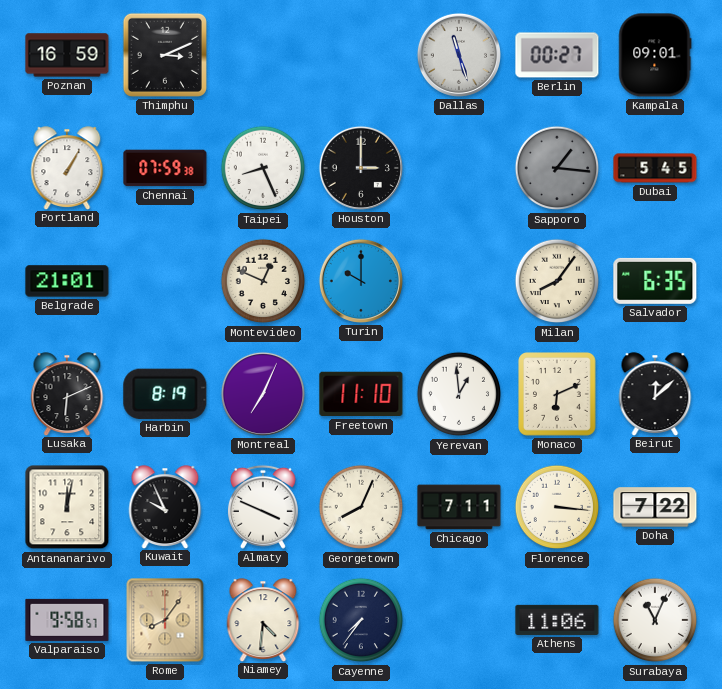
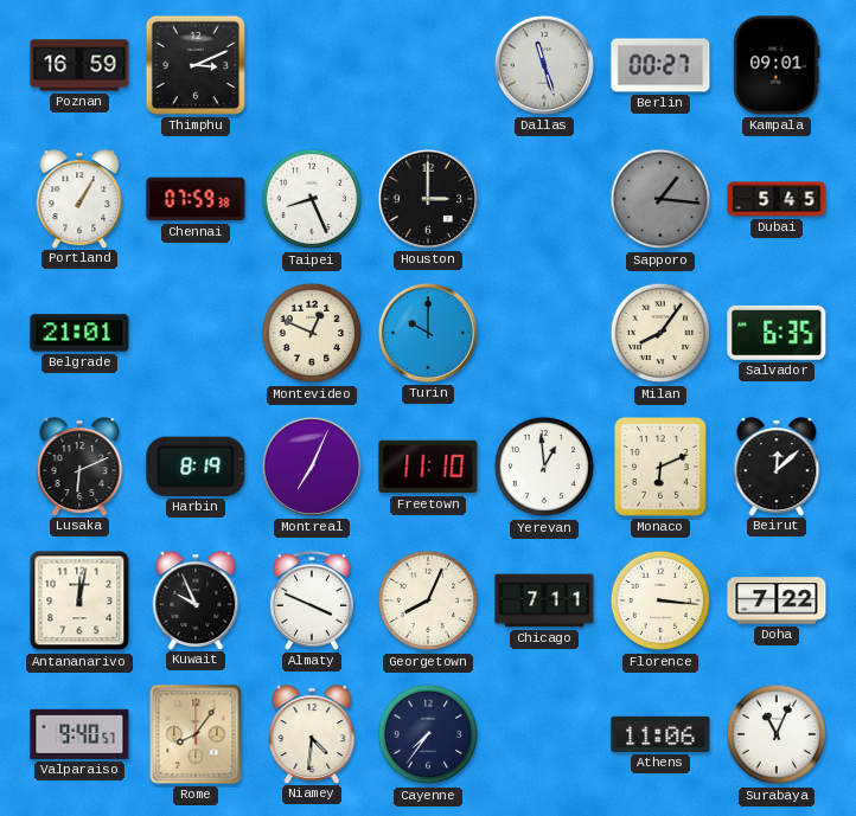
Valparaiso: 9:58 -> 9:40 (79, 734)
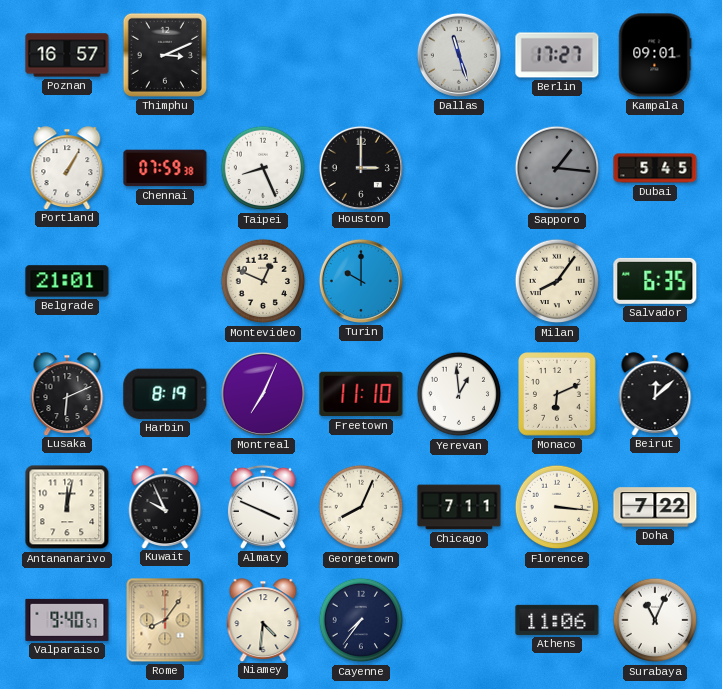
Poznan: 16:59 -> 16:57 (67, 55)
Berlin: 00:27 -> 17:27 (557, 55)
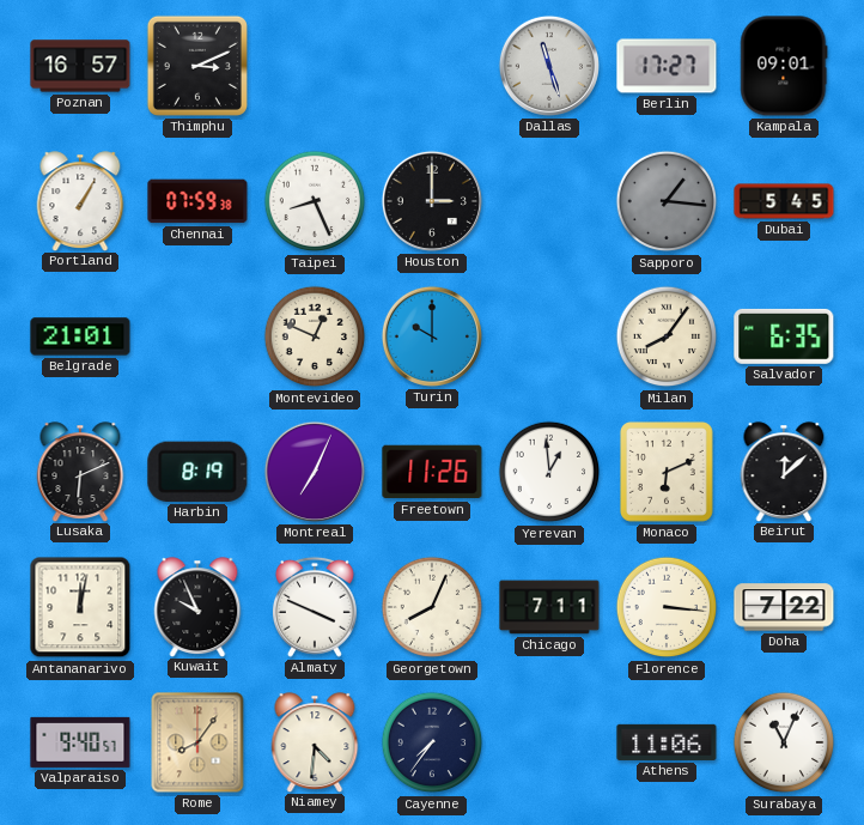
Freetown: 11:10 -> 11:26 (432, 472)
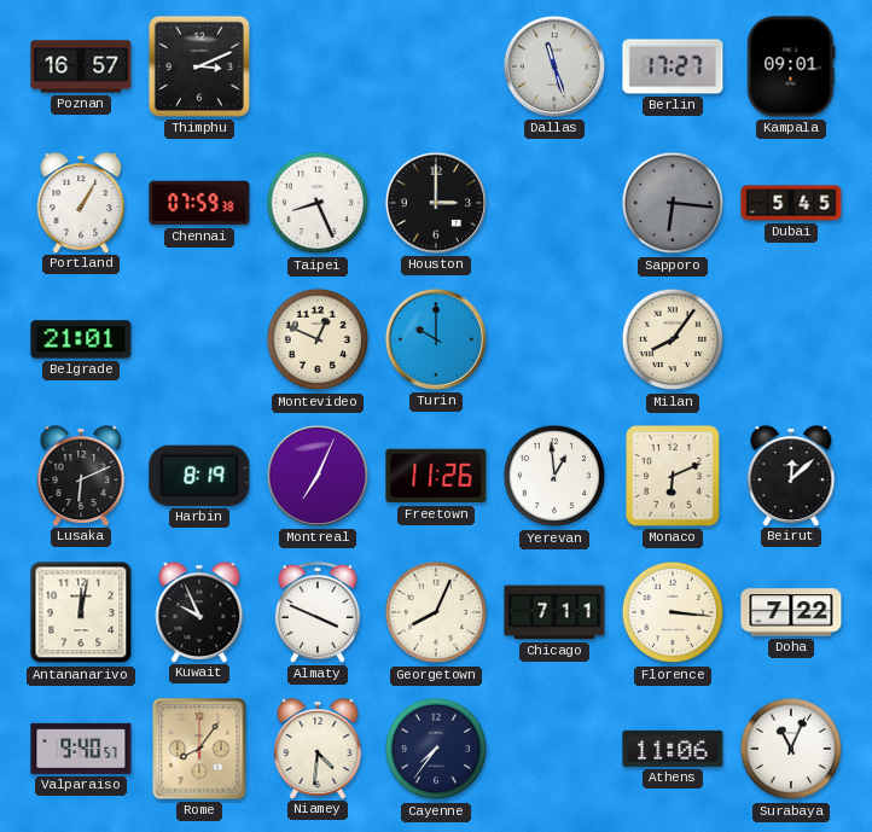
Sapporo: 1:16 -> 6:16 (673, 203)
Salvador: 6:35 -> none (784, 336)
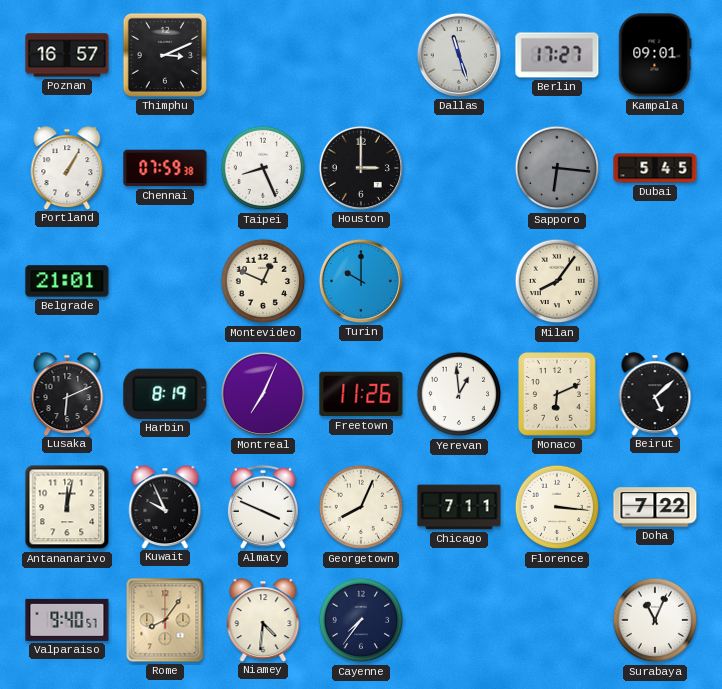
Beirut: 12:08 -> 5:08 (655, 394)
Athens: 11:06 -> none (673, 749)
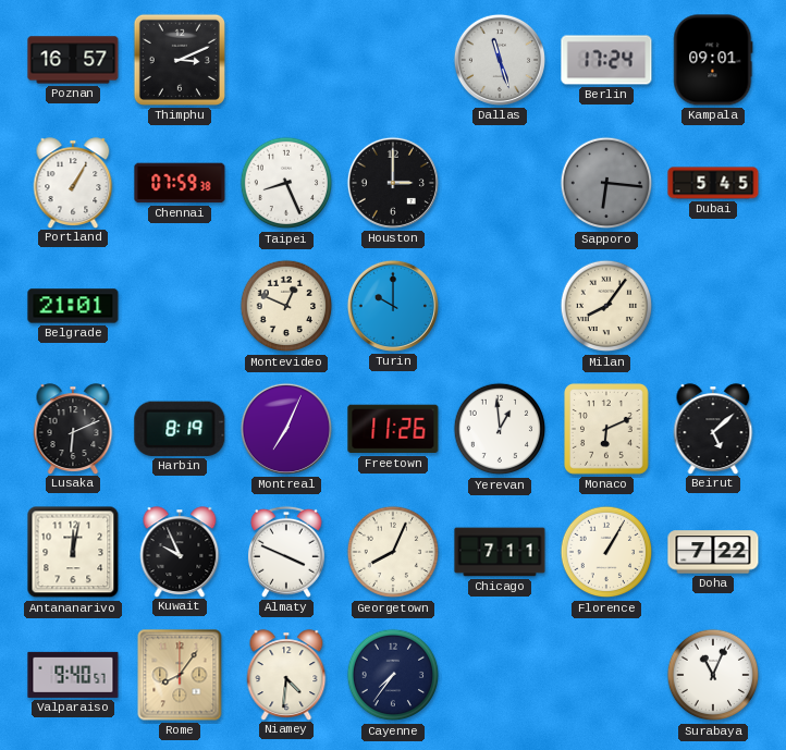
Berlin: 17:27 -> 17:24 (606, 60)
Florence: 3:16 -> 1:05 (606, 552)
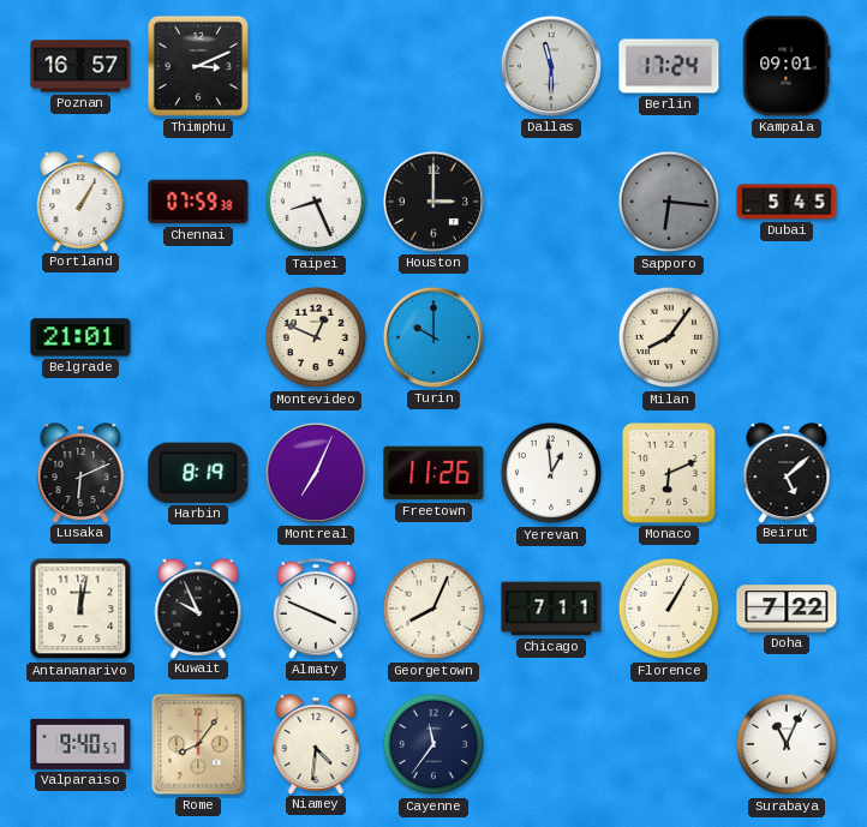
Dallas: 11:27 -> 11:30 (551, 66)
Cayenne: 7:36 -> 11:36 (433, 744)
